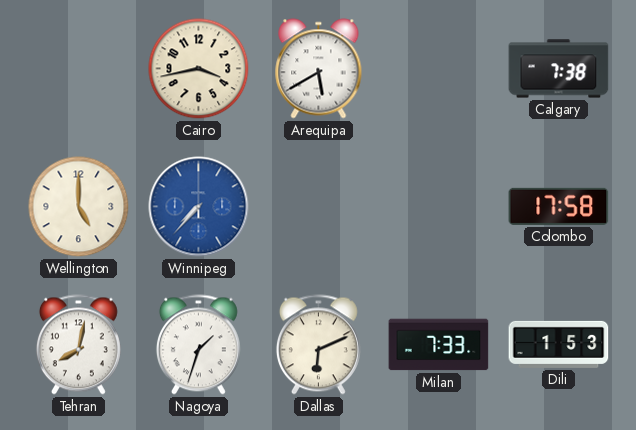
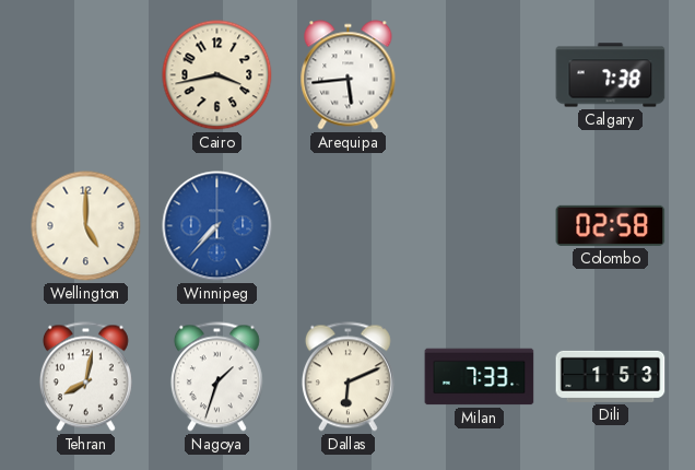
Arequipa: 5:40 -> 5:44 (349, 75)
Colombo: 17:58 -> 02:58 (611, 225)
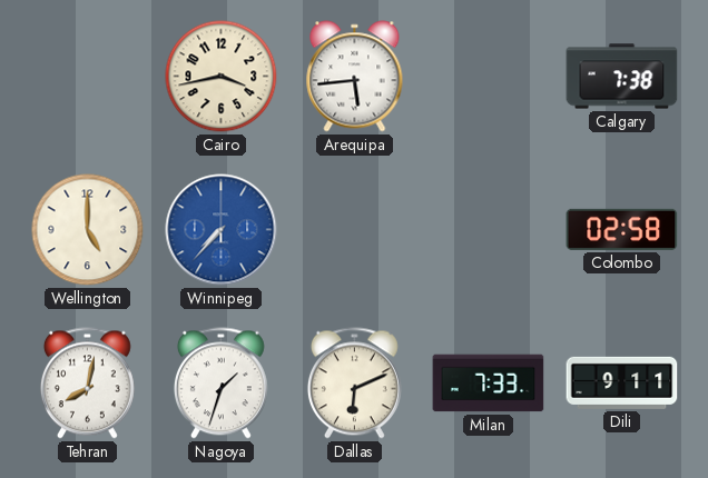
Dili: 1:53 -> 9:11 (622, 382)
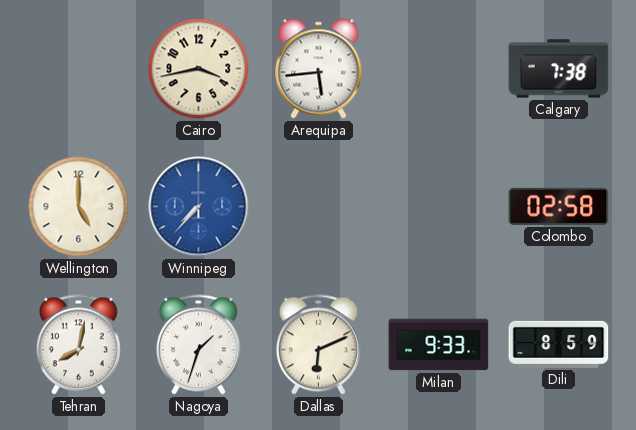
Milan: 7:33 -> 9:33 (439, 345)
Dili: 9:11 -> 8:59 (559, 344)
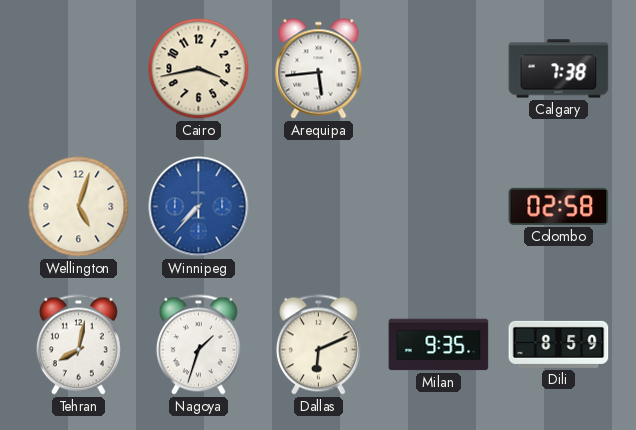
Wellington: 5:00 -> 5:03 (79, 207)
Milan: 9:33 -> 9:35 (439, 345)
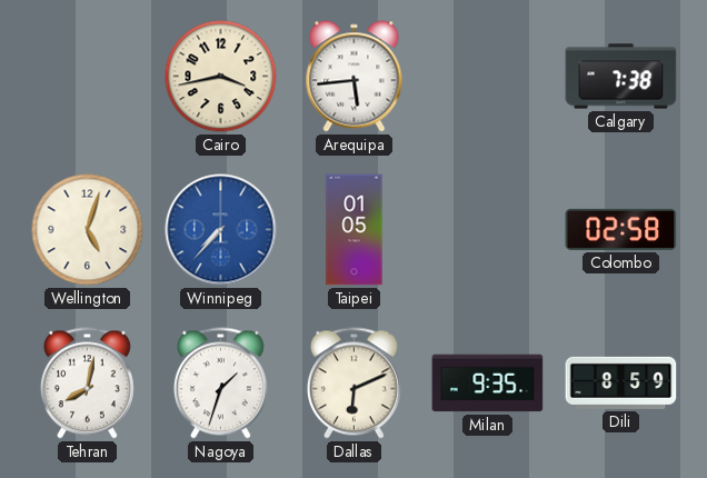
Taipei: none -> 01:05 (355, 230)
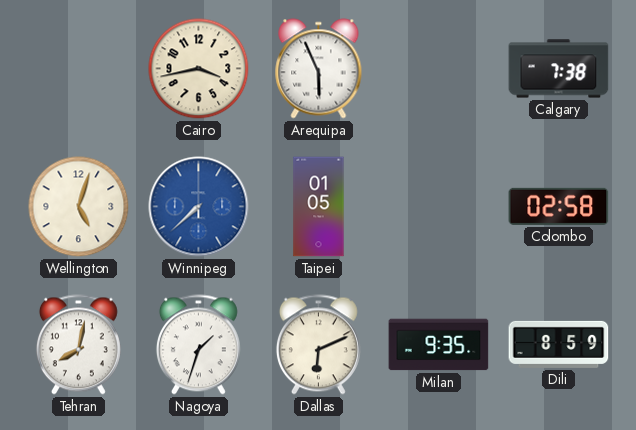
Arequipa: 5:44 -> 5:56 (319, 69)
Winnipeg: 7:37 -> 7:38 (199, 207)
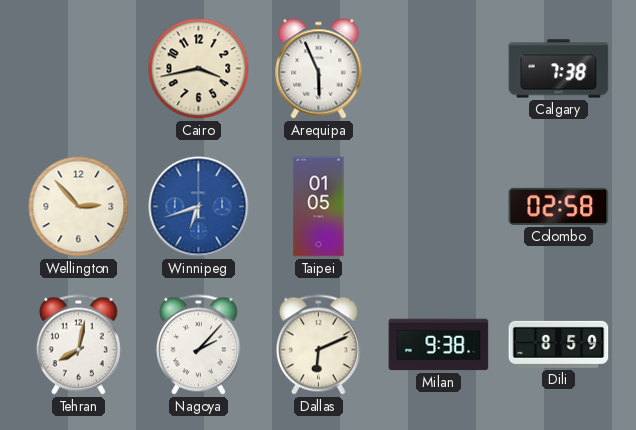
Wellington: 5:03 -> 2:53 (79, 207)
Winnipeg: 7:38 -> 6:42 (199, 207)
Nagoya: 1:33 -> 2:07 (198, 345)
Milan: 9:35 -> 9:38 (439, 345)
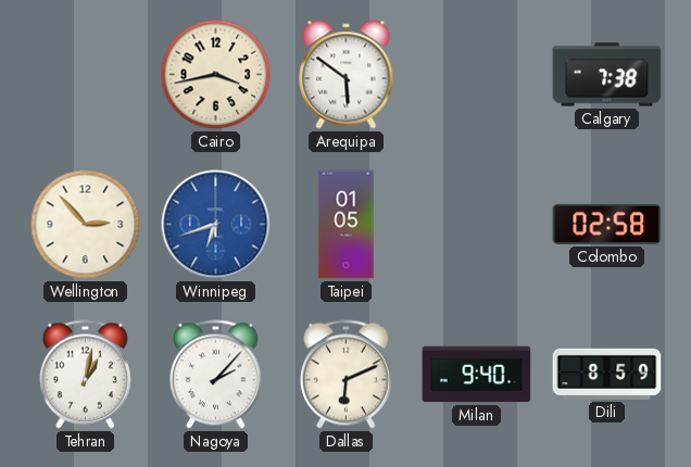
Arequipa: 5:56 -> 5:51 (347, 75)
Tehran: 8:02 -> 1:02 (85, 375)
Milan: 9:38 -> 9:40 (477, 375)
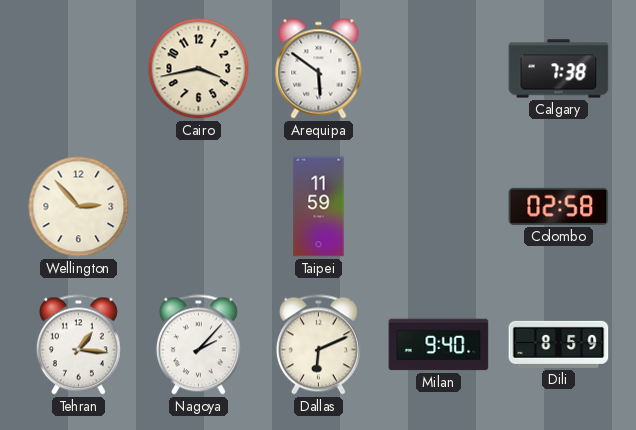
Winnipeg: 6:42 -> none (216, 225)
Taipei: 01:05 -> 11:59 (319, 207)
Tehran: 1:02 -> 1:16 (78, 345)
